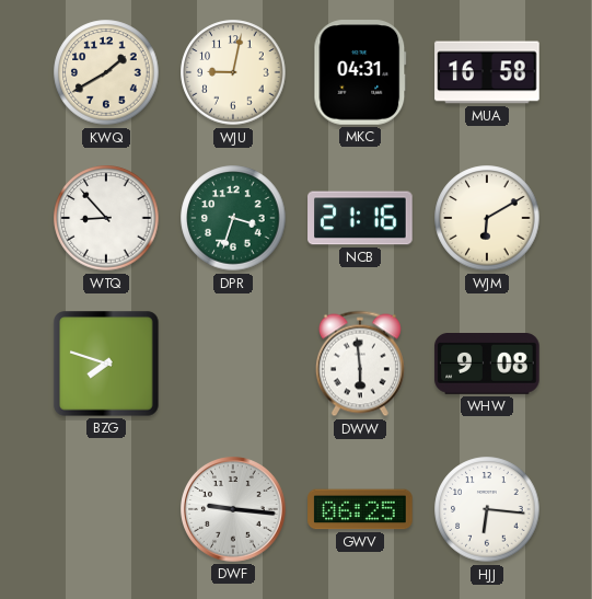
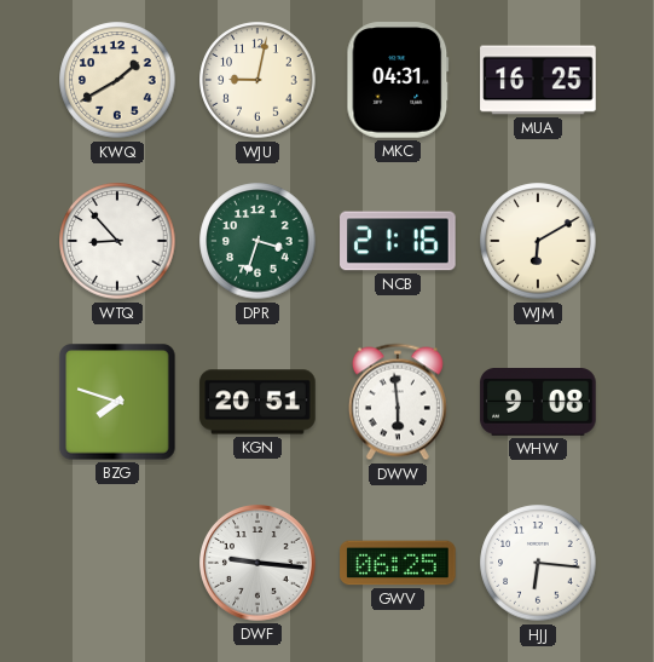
MUA: 16:58 -> 16:25 (538, 80)
KGN: none -> 20:51 (257, 402)
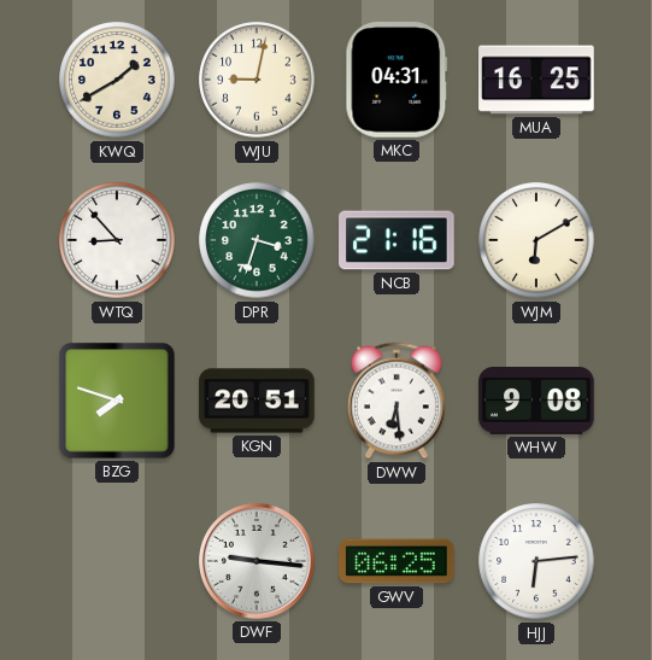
DWW: 5:59 -> 6:29 (397, 401)
HJJ: 6:16 -> 6:14 (536, 561)
